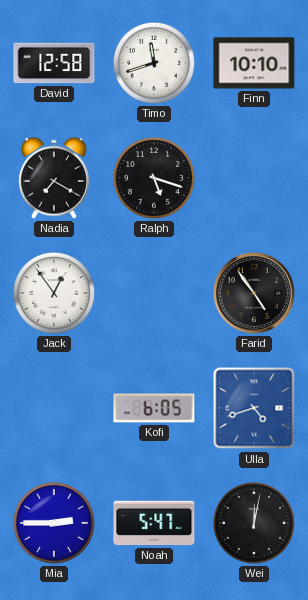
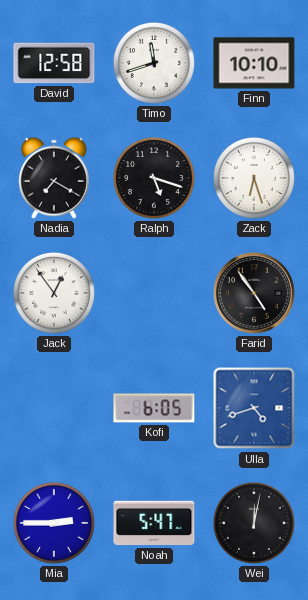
Zack: none -> 6:27 (254, 178)
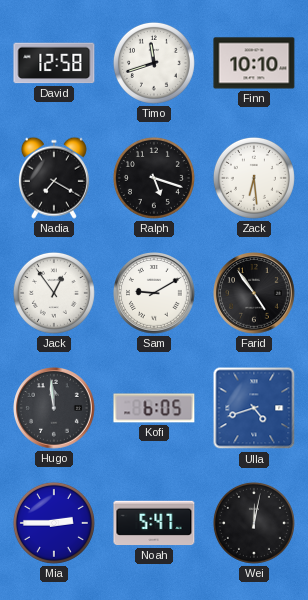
Zack: 6:27 -> 6:29 (254, 178)
Sam: none -> 9:10 (154, 293)
Hugo: none -> 11:59 (54, 408)
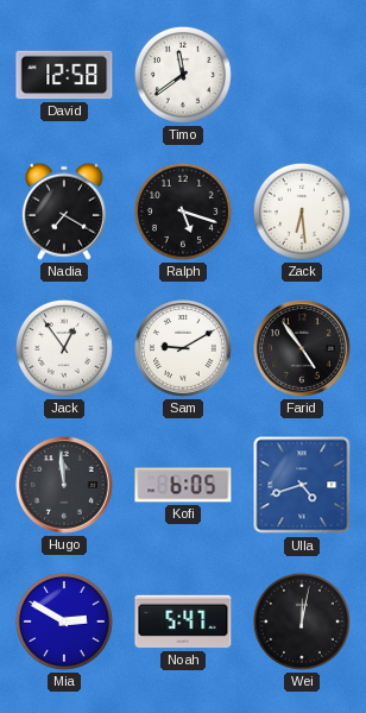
Timo: 11:42 -> 11:39 (183, 75)
Finn: 10:10 -> none (254, 63)
Mia: 2:45 -> 2:50 (64, 621)
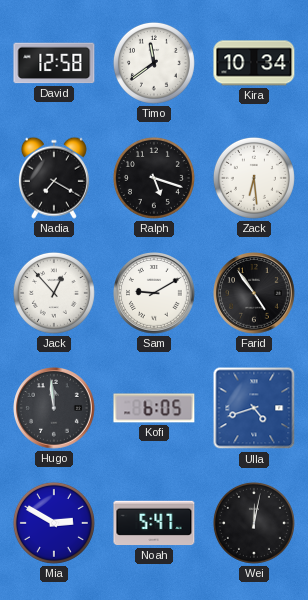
Kira: none -> 10:34 (254, 63)
Jack: 12:54 -> 12:53 (54, 293)
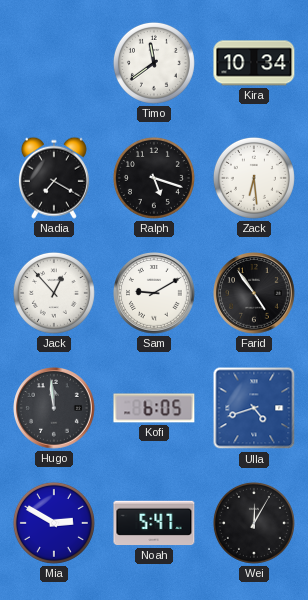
David: 12:58 -> none (54, 63)
Wei: 12:02 -> 12:05 (254, 523)
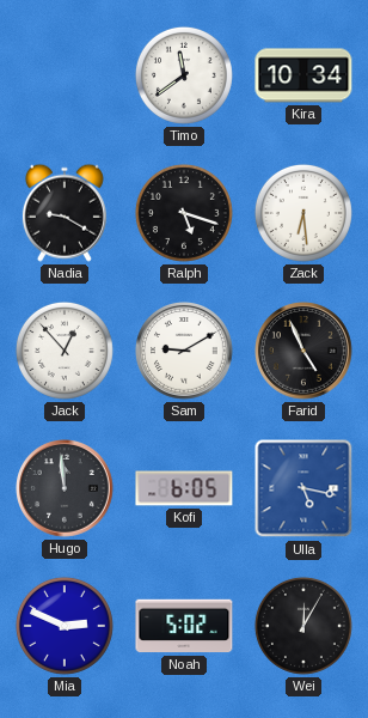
Nadia: 7:20 -> 9:20 (65, 213)
Farid: 4:54 -> 4:56 (303, 351)
Ulla: 4:42 -> 5:17 (303, 488)
Mia: 2:50 -> 2:49 (65, 626)
Noah: 5:47 -> 5:02 (184, 626)
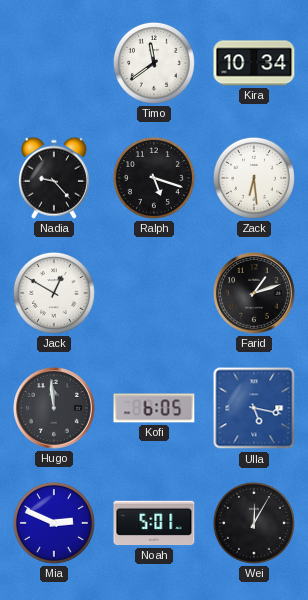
Nadia: 9:20 -> 9:23 (54, 178)
Jack: 12:53 -> 12:50 (54, 293)
Sam: 9:10 -> none (184, 351)
Farid: 4:56 -> 1:12 (254, 293)
Noah: 5:02 -> 5:01 (154, 523)
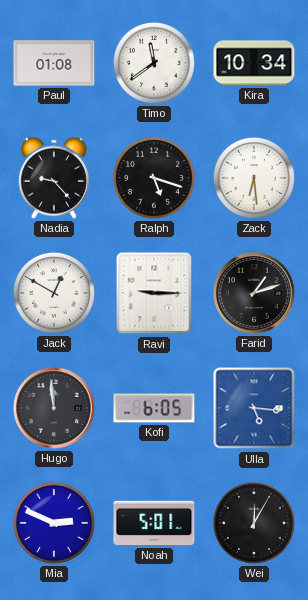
Paul: none -> 01:08 (54, 63)
Ravi: none -> 9:15 (154, 293)
Ulla: 5:17 -> 5:16 (254, 408)
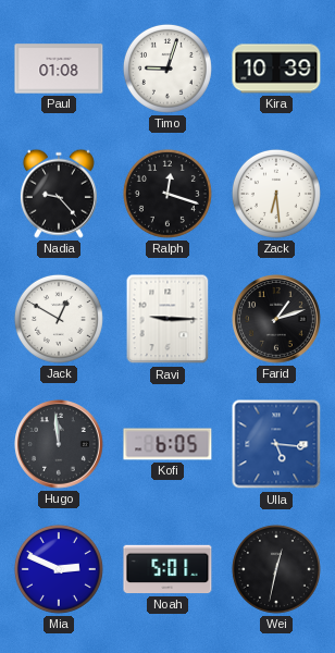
Timo: 11:39 -> 9:03 (167, 69)
Kira: 10:34 -> 10:39 (276, 69)
Ralph: 5:18 -> 12:18 (167, 194)
Wei: 12:05 -> 12:32 (276, 569)
